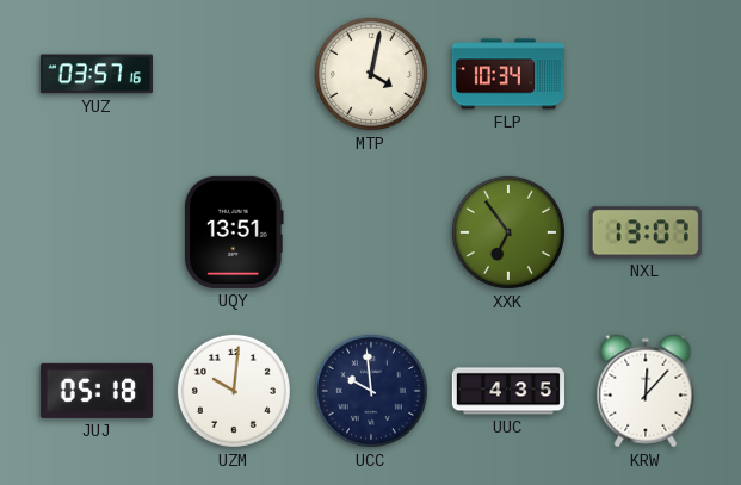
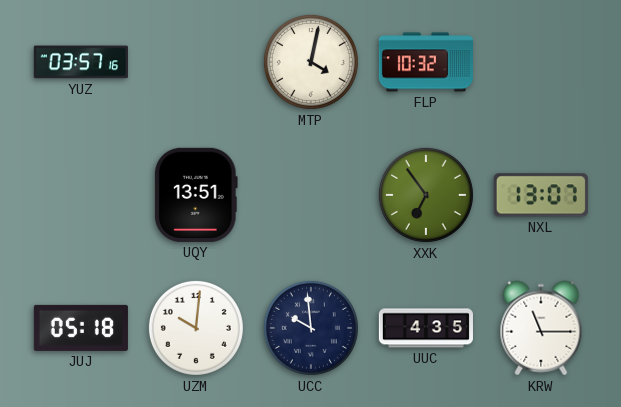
FLP: 10:34 -> 10:32 (425, 62)
KRW: 12:07 -> 11:15 (541, 328)
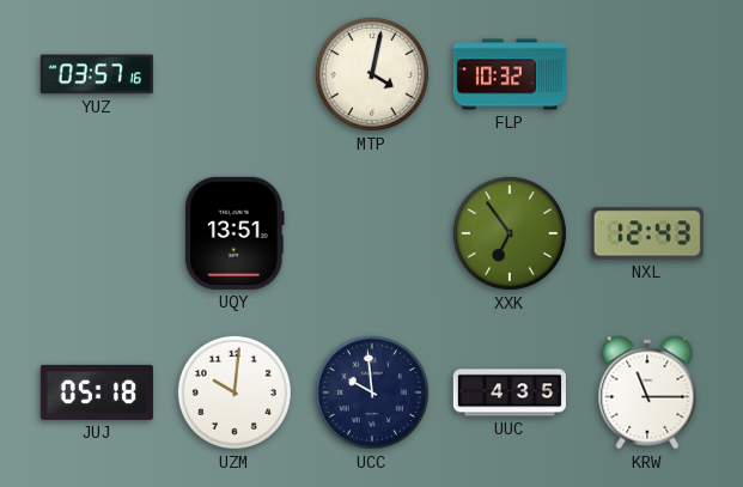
NXL: 13:07 -> 12:43 (647, 233)
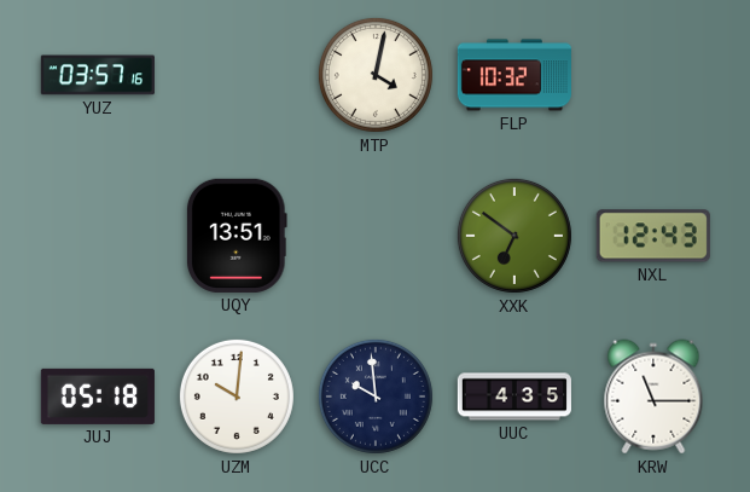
XXK: 6:54 -> 6:51 (514, 236)
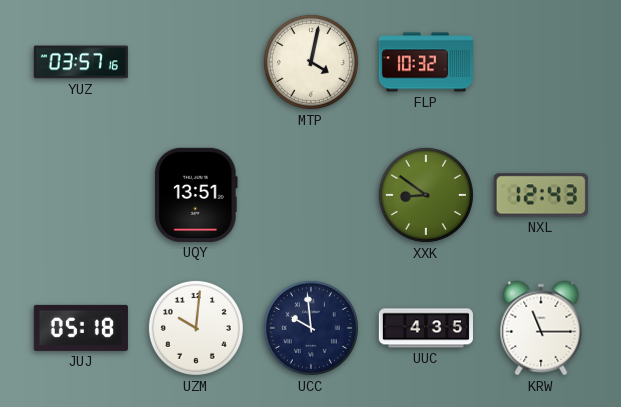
XXK: 6:51 -> 8:51 (426, 195)
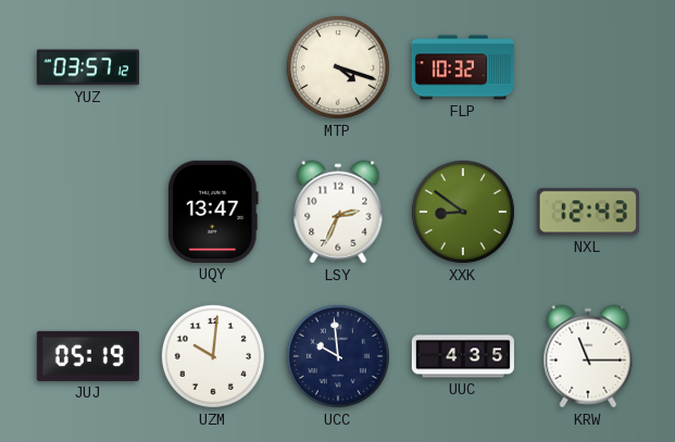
YUZ: 03:57:16 -> 03:57:12 (88, 67)
MTP: 4:02 -> 4:18 (338, 67)
UQY: 13:51 -> 13:47 (213, 212)
LSY: none -> 2:34 (338, 212)
JUJ: 05:18 -> 05:19 (88, 356)
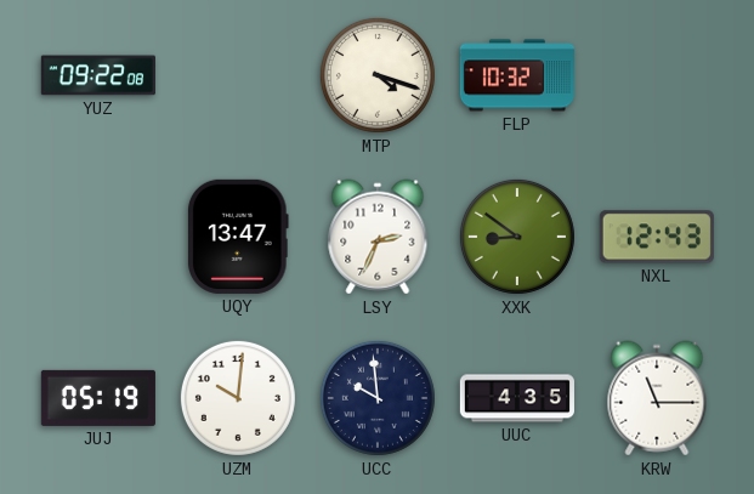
YUZ: 03:57 -> 09:22 (98, 75)
